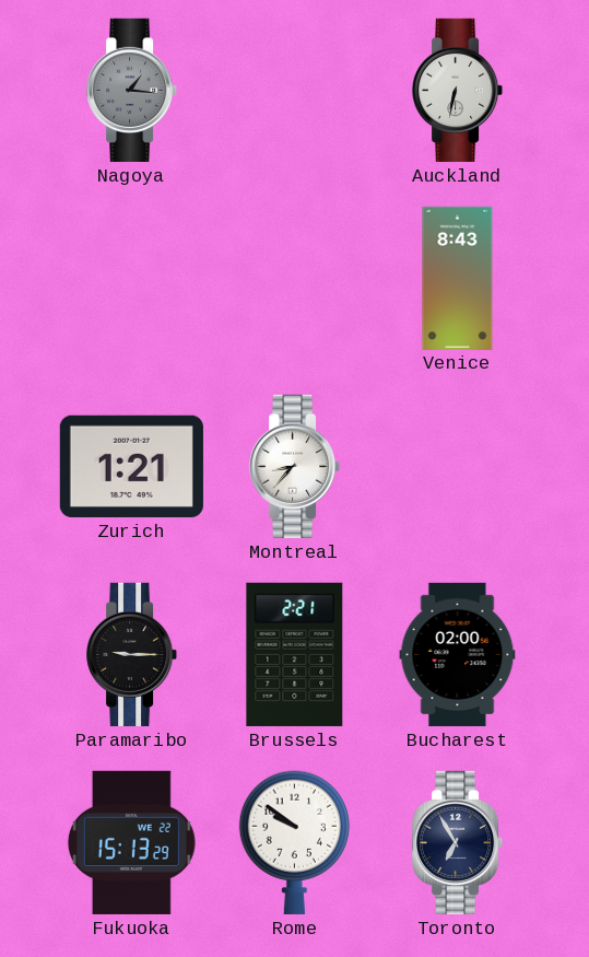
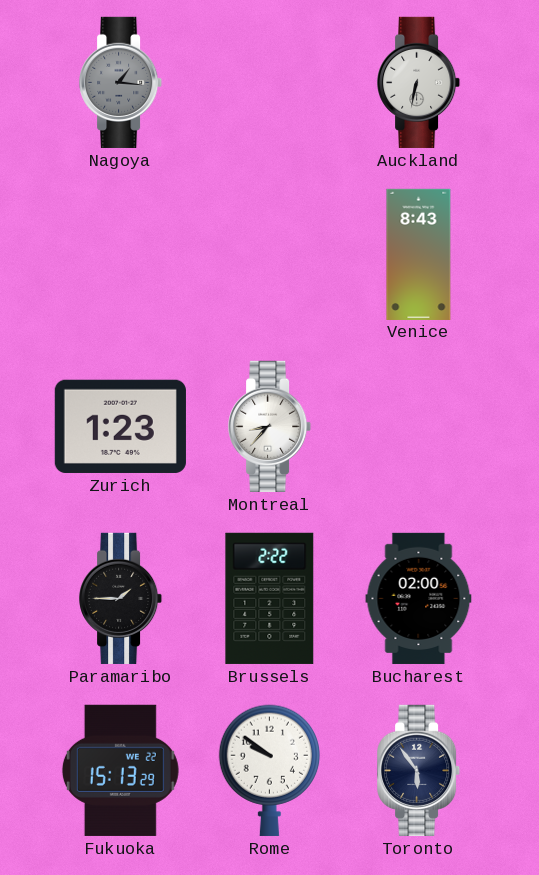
Zurich: 1:21 -> 1:23 (120, 426)
Paramaribo: 9:15 -> 1:45 (121, 598)
Brussels: 2:21 -> 2:22 (270, 598)
Toronto: 6:55 -> 5:54 (419, 770)
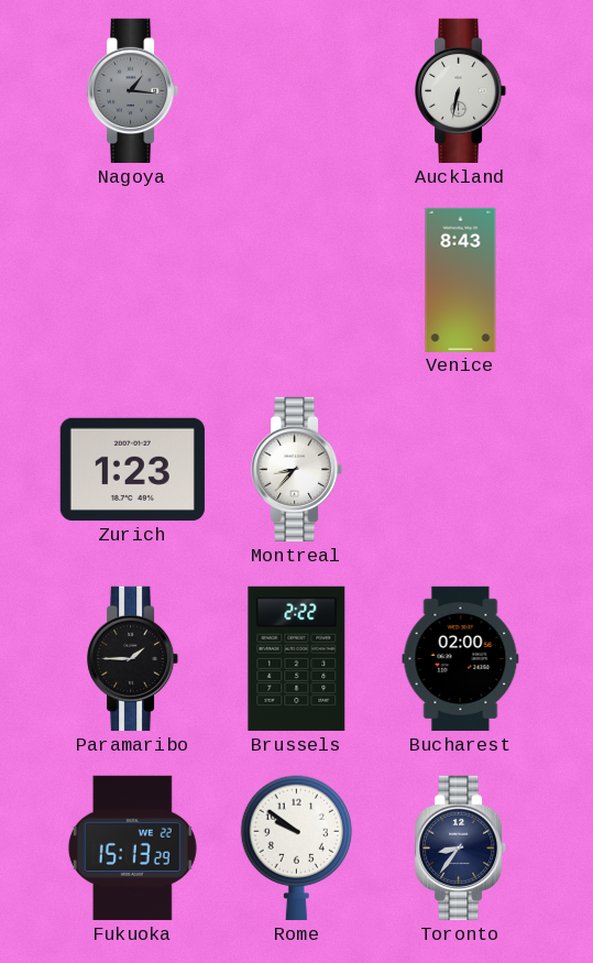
Toronto: 5:54 -> 8:36 (461, 847)
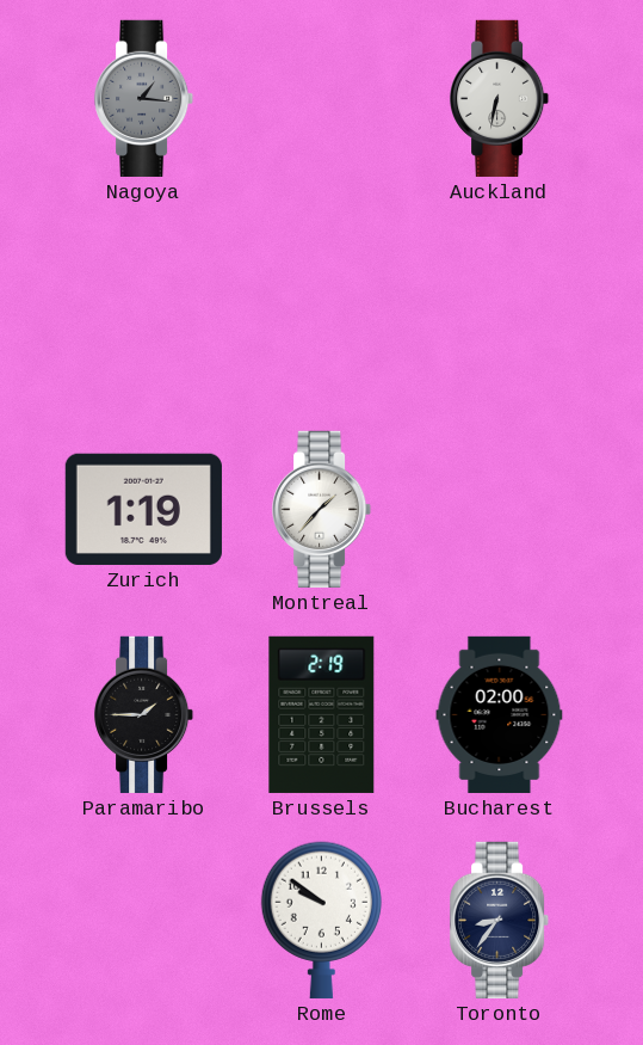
Venice: 8:43 -> none (461, 280)
Zurich: 1:23 -> 1:19 (143, 509)
Montreal: 8:37 -> 1:37 (322, 509)
Brussels: 2:22 -> 2:19 (322, 714)
Fukuoka: 15:13 -> none (132, 847)
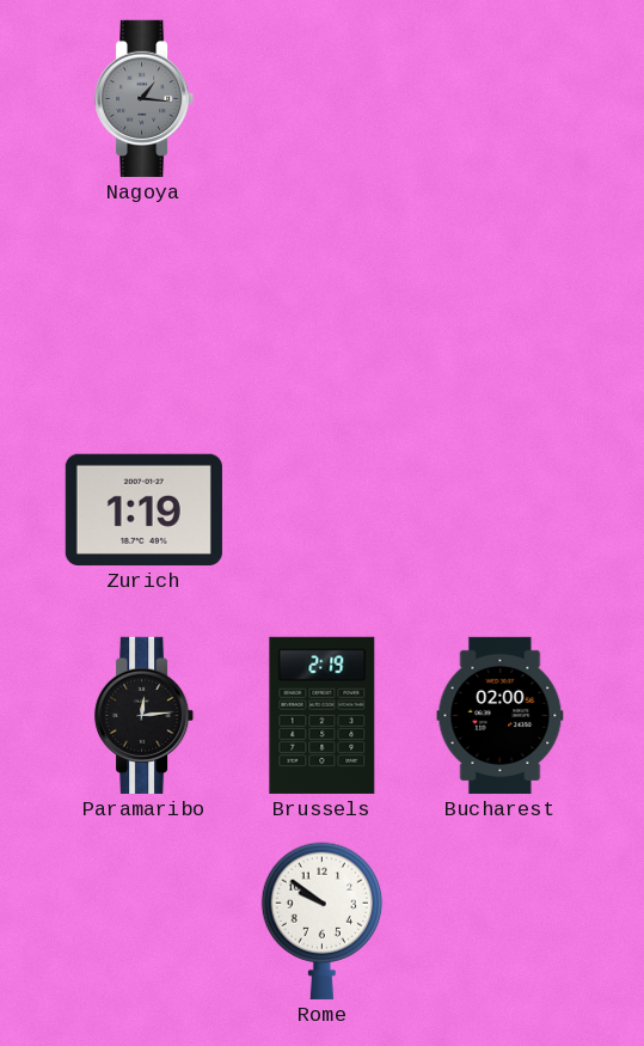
Auckland: 6:32 -> none (500, 98)
Montreal: 1:37 -> none (322, 509)
Paramaribo: 1:45 -> 12:14 (145, 715)
Toronto: 8:36 -> none (500, 920)
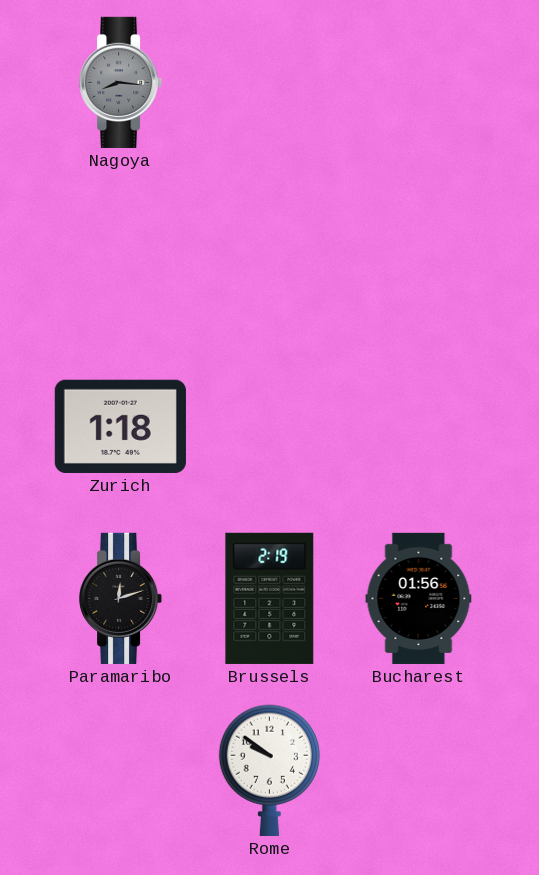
Nagoya: 1:16 -> 8:16 (121, 82)
Zurich: 1:19 -> 1:18 (120, 426)
Paramaribo: 12:14 -> 12:12 (121, 598)
Bucharest: 02:00 -> 01:56 (419, 598)
